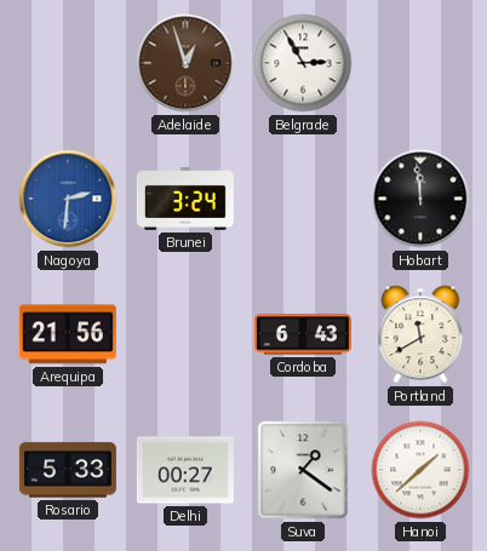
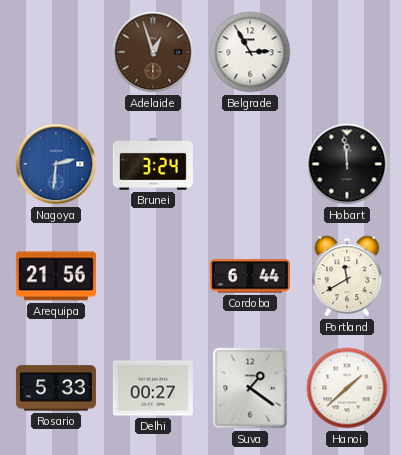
Cordoba: 6:43 -> 6:44 (250, 276)
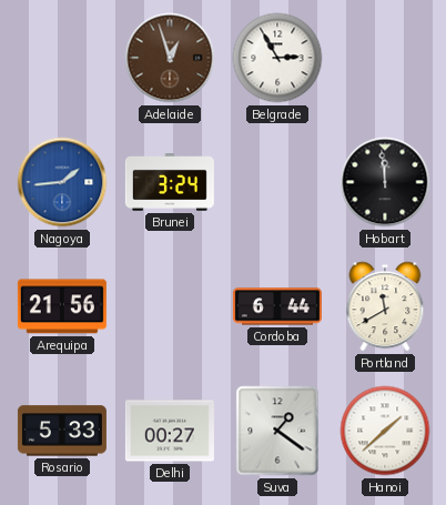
Nagoya: 2:31 -> 1:44 (62, 182)
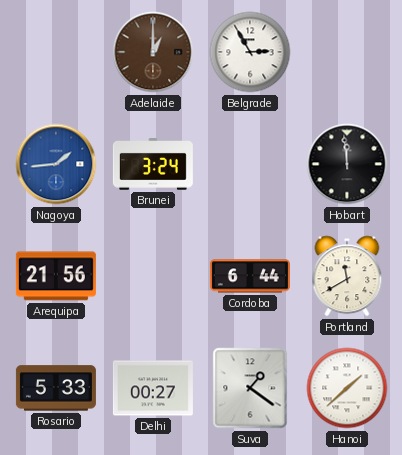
Adelaide: 12:57 -> 1:00 (153, 52)
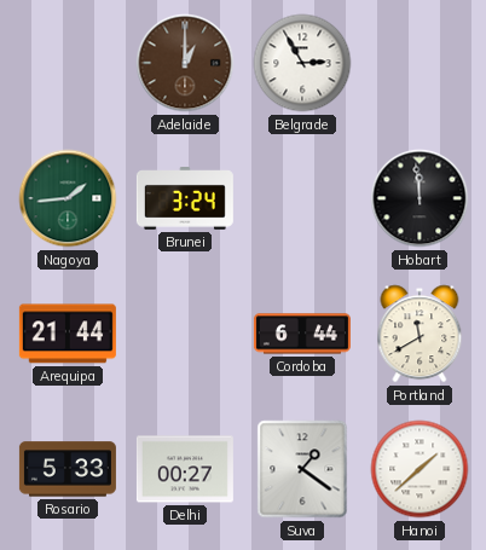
Nagoya dial: blue -> green (68, 198)
Arequipa: 21:56 -> 21:44 (68, 334)
